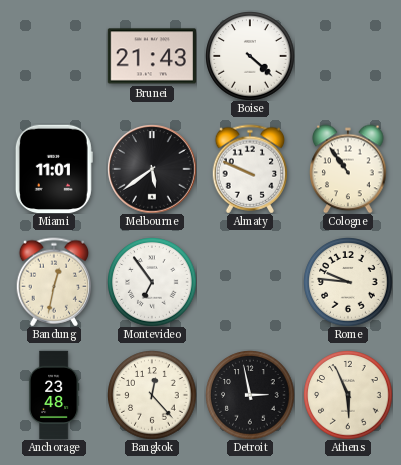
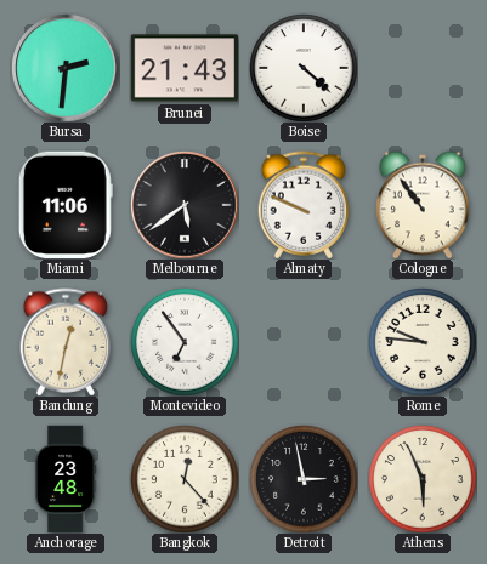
Bursa: none -> 2:31 (66, 68)
Miami: 11:01 -> 11:06 (66, 204)
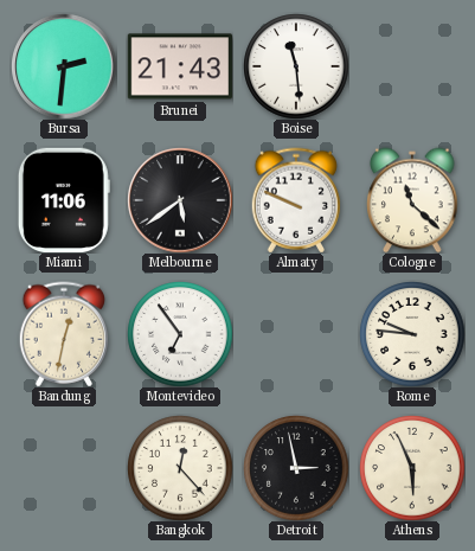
Boise: 4:22 -> 11:29 (296, 66)
Cologne: 10:54 -> 11:22 (412, 200)
Anchorage: 23:48 -> none (66, 479)
